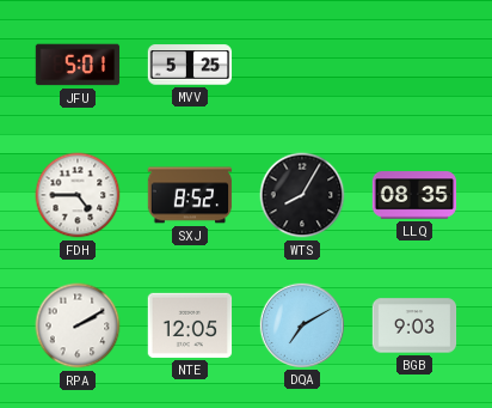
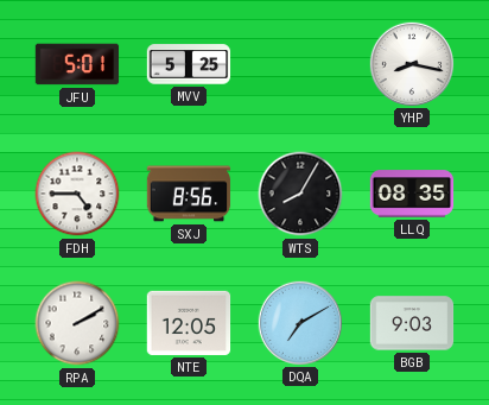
YHP: none -> 8:17 (411, 63)
SXJ: 8:52 -> 8:56 (189, 194)
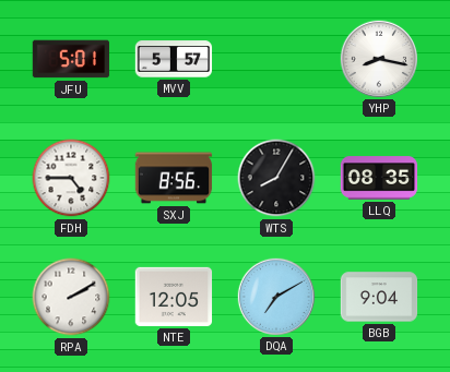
MVV: 5:25 -> 5:57 (174, 59)
BGB: 9:03 -> 9:04 (379, 297)
